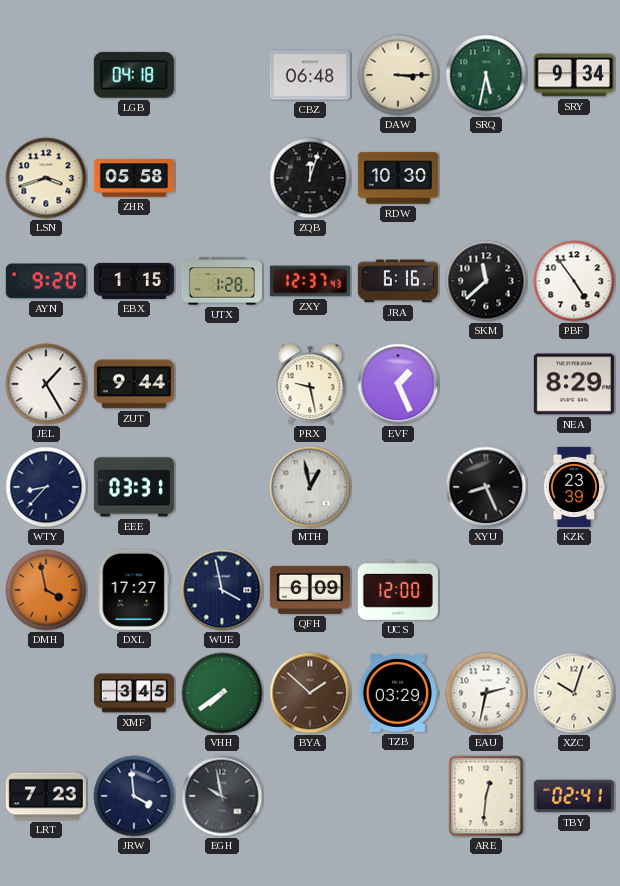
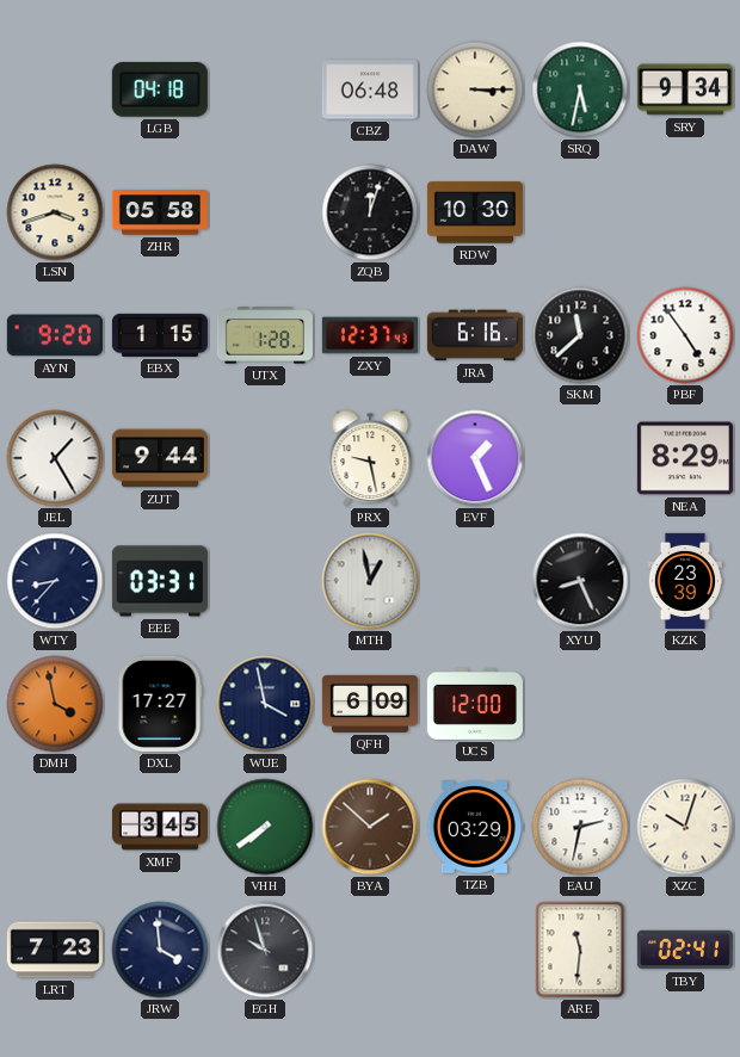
EGH: 9:58 -> 9:57 (265, 950)
ARE: 12:31 -> 11:31 (580, 950)
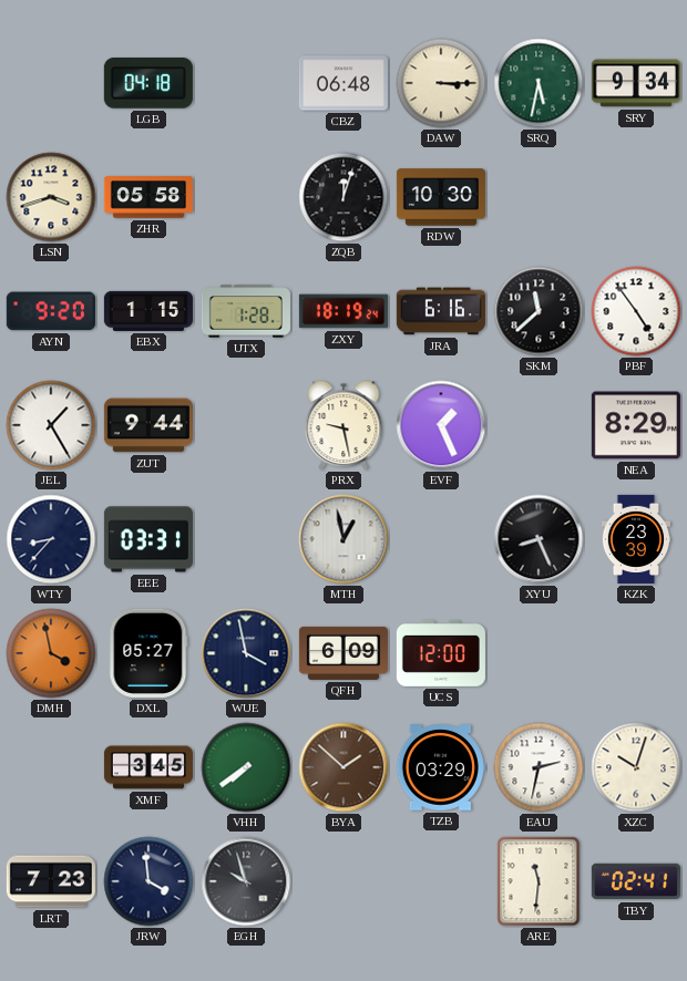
ZXY: 12:37 -> 18:19 (343, 311)
DXL: 17:27 -> 05:27 (148, 653)
